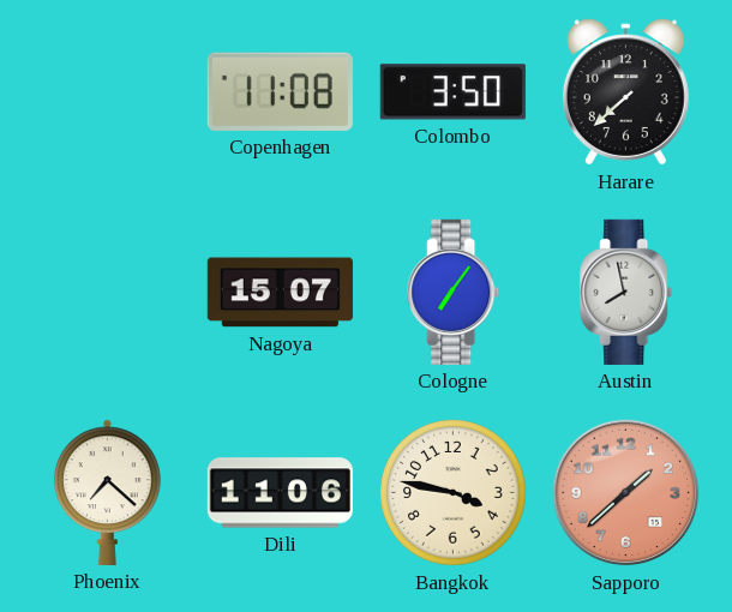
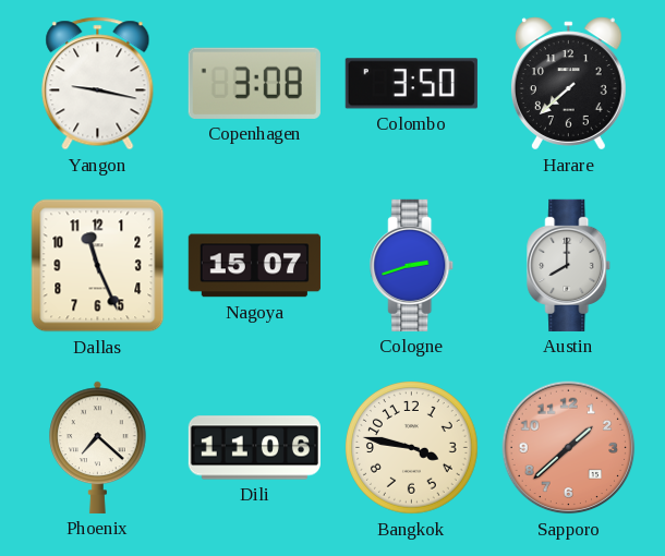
Yangon: none -> 9:17 (98, 84)
Copenhagen: 11:08 -> 3:08 (254, 83)
Dallas: none -> 11:26 (98, 266)
Cologne: 7:06 -> 2:42 (412, 265)
Austin: 7:58 -> 8:00 (569, 265)
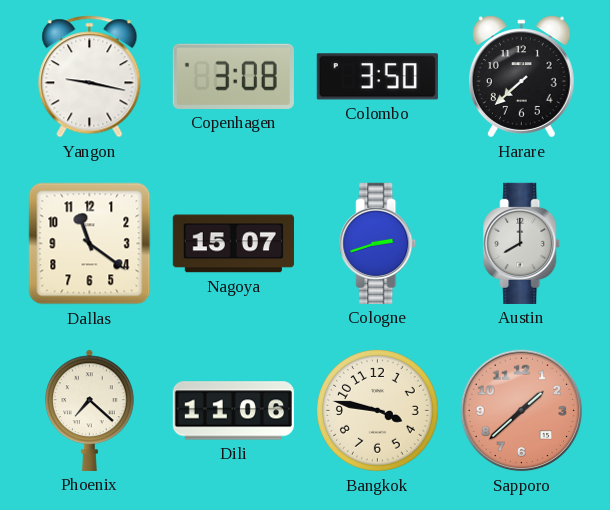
Dallas: 11:26 -> 11:21 (90, 244)
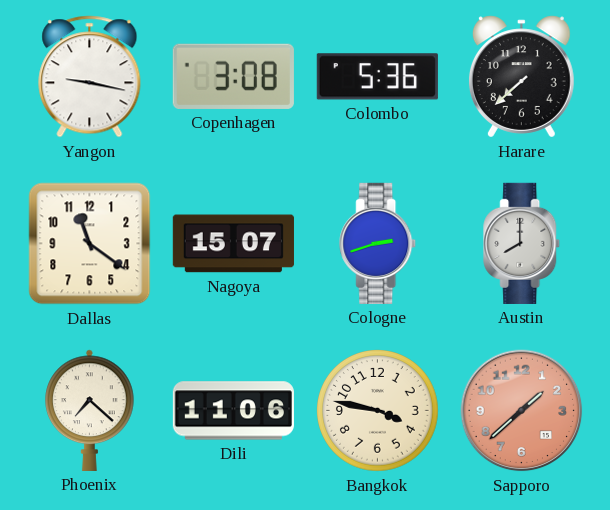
Colombo: 3:50 -> 5:36 (377, 77)
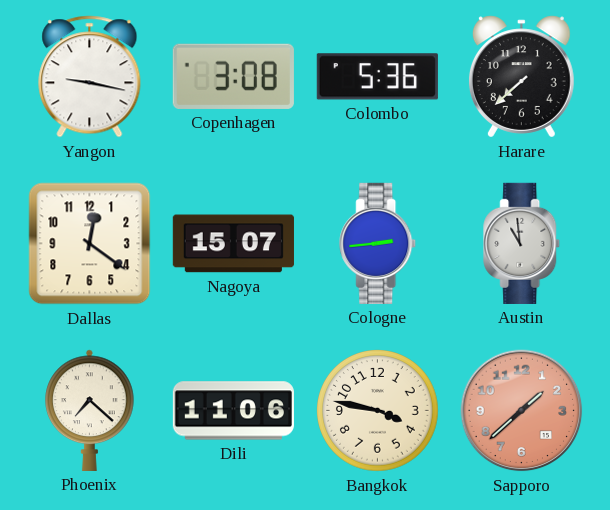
Dallas: 11:21 -> 12:21 (90, 244)
Cologne: 2:42 -> 2:44 (378, 243)
Austin: 8:00 -> 10:59 (522, 243)
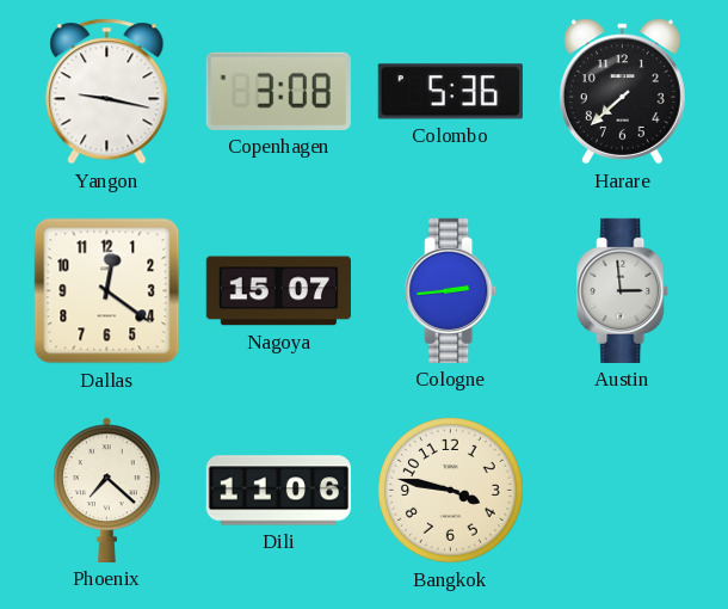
Austin: 10:59 -> 2:59 (623, 290)
Sapporo: 1:38 -> none (522, 411)
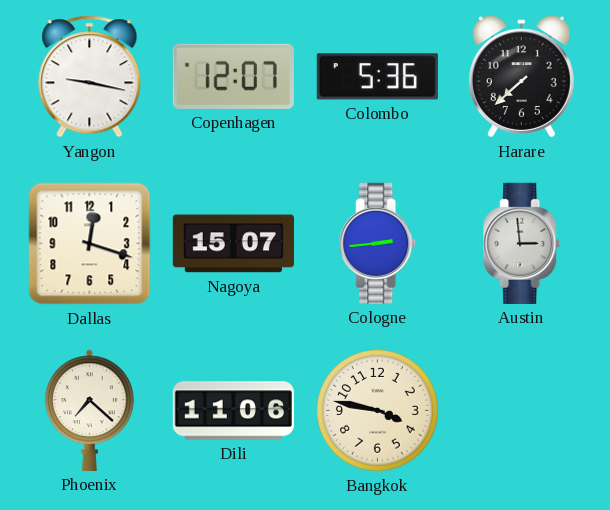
Copenhagen: 3:08 -> 12:07 (233, 76)
Dallas: 12:21 -> 12:18 (90, 244)
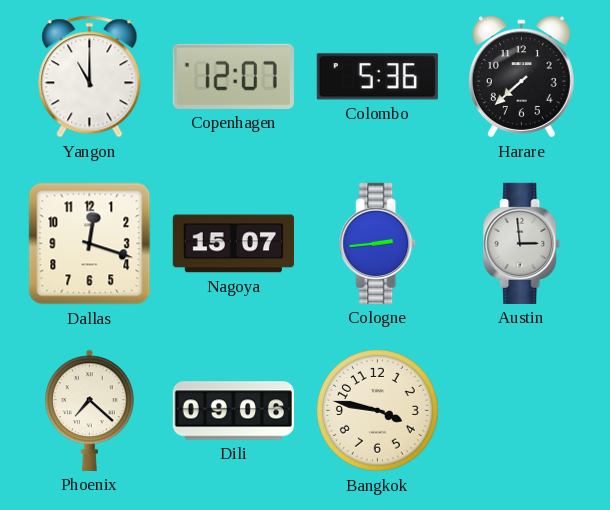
Yangon: 9:17 -> 11:00 (90, 77)
Dili: 11:06 -> 09:06 (233, 411)
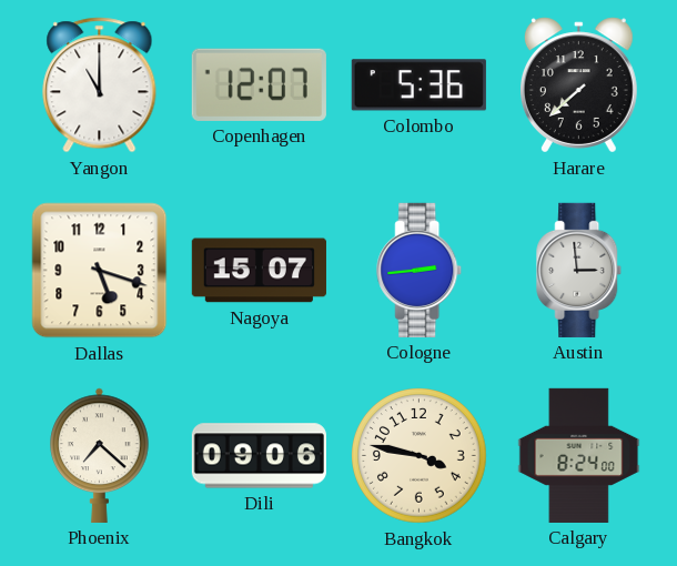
Dallas: 12:18 -> 5:18 (100, 271)
Calgary: none -> 8:24 (579, 455)
